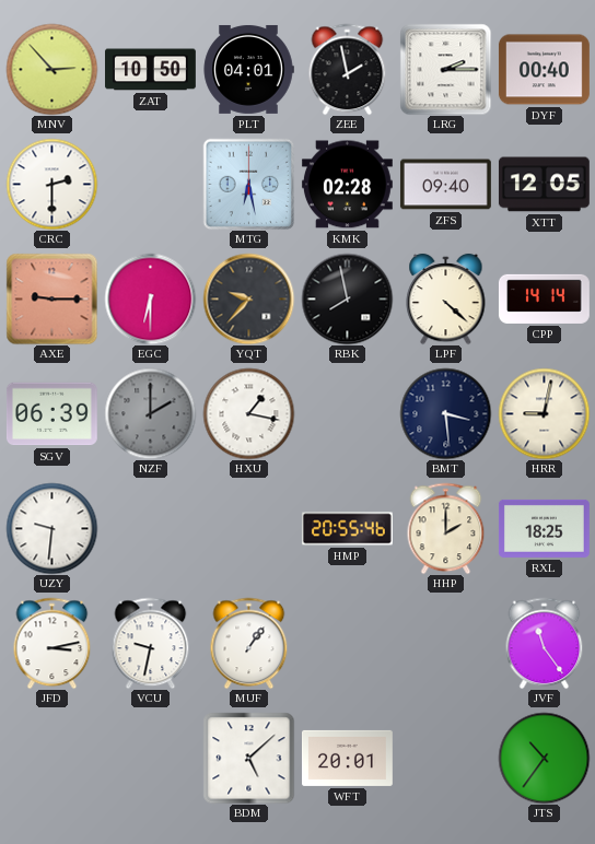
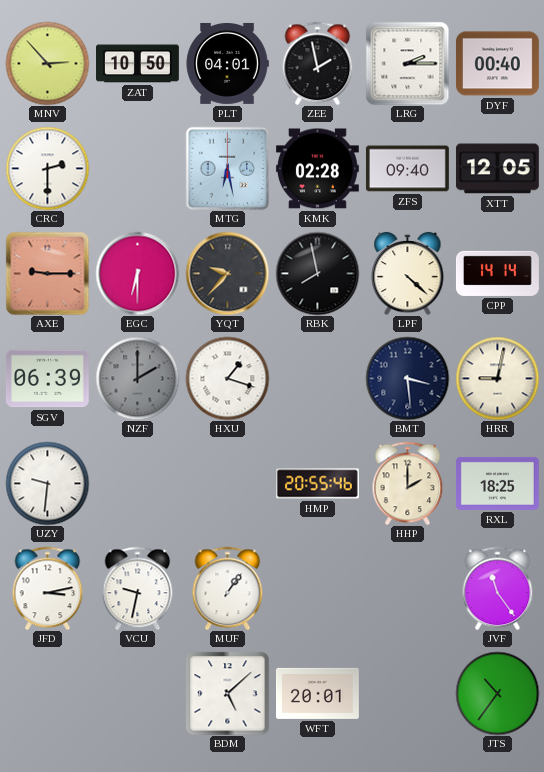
HXU: 1:17 -> 1:18 (227, 378)
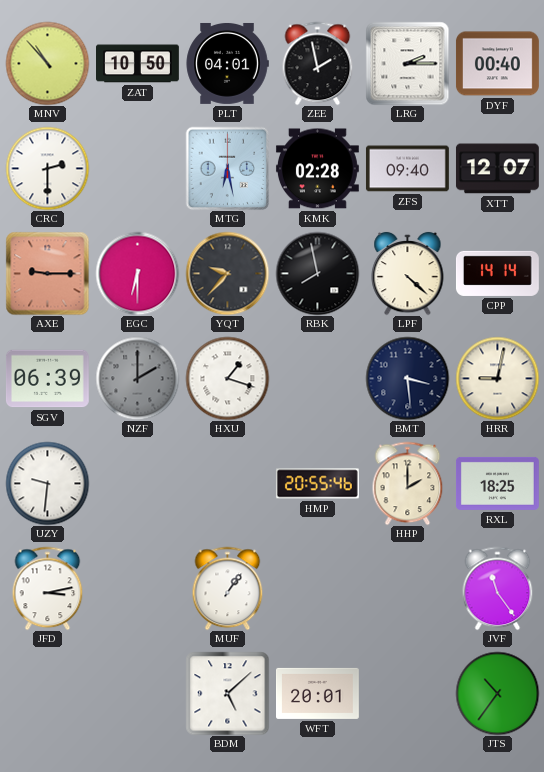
MNV: 2:53 -> 10:53 (47, 63)
XTT: 12:05 -> 12:07 (497, 169)
VCU: 9:32 -> none (138, 588)
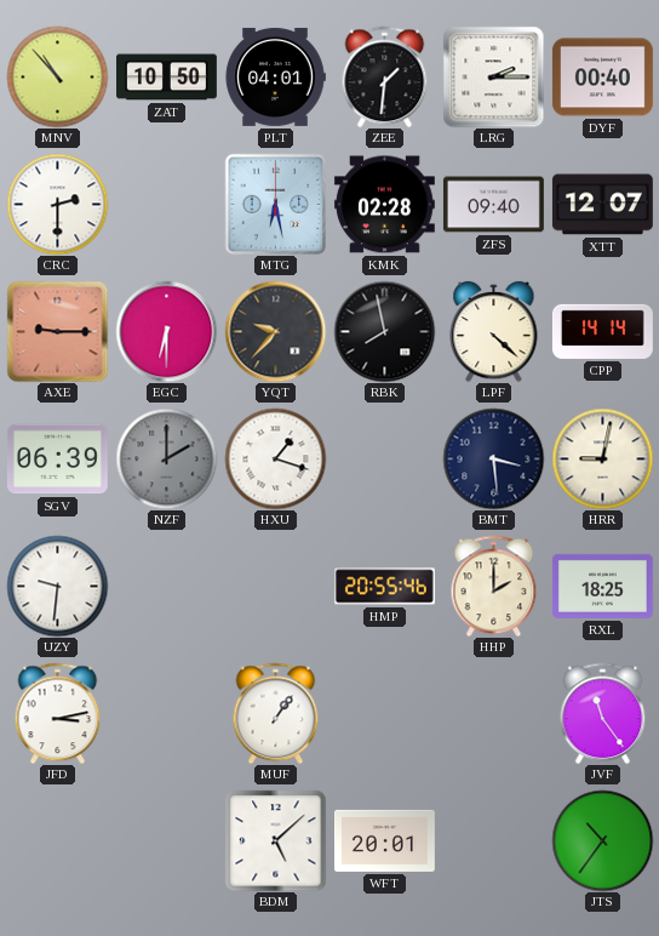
ZEE: 1:58 -> 1:31 (385, 76)
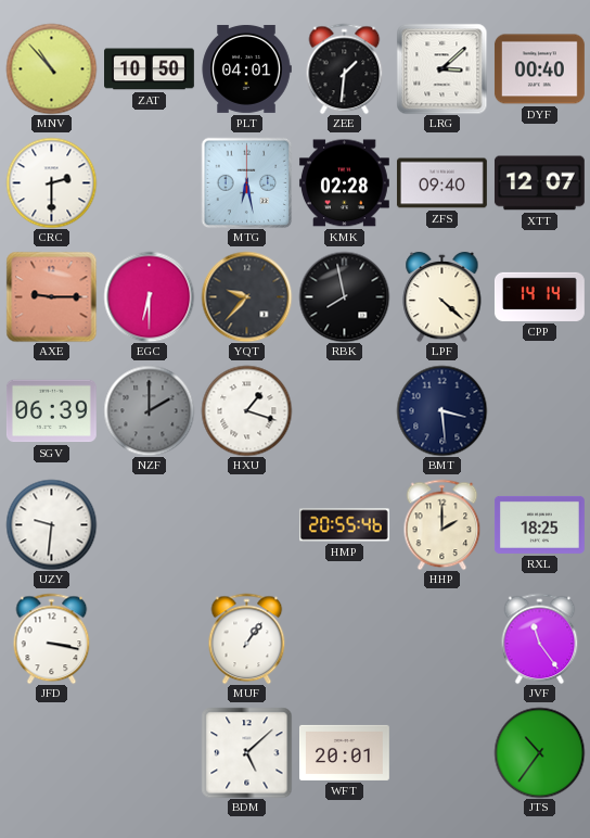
LRG: 2:15 -> 3:08 (441, 68)
HRR: 9:02 -> none (602, 458)
JFD: 3:13 -> 3:17 (52, 638)
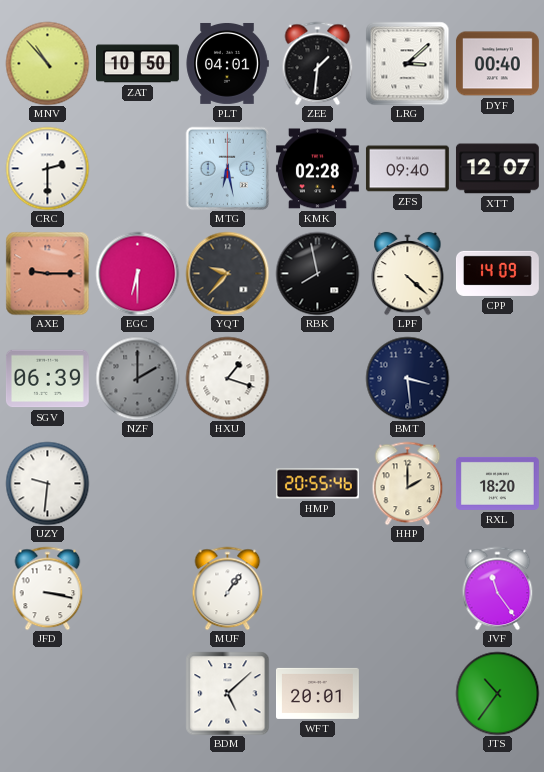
CPP: 14:14 -> 14:09 (497, 273)
RXL: 18:25 -> 18:20 (497, 483)
